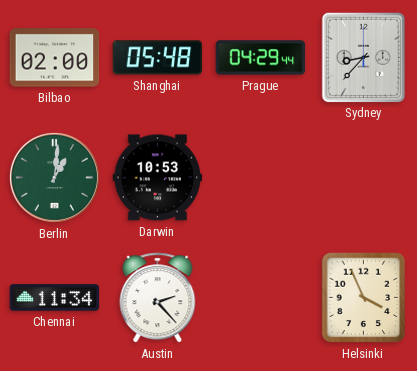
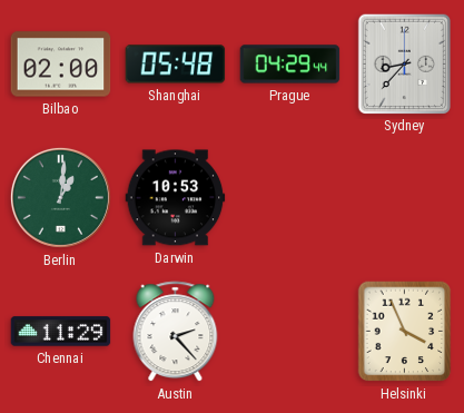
Chennai: 11:34 -> 11:29 (61, 332)
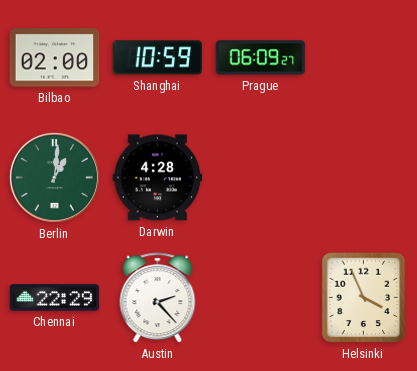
Shanghai: 05:48 -> 10:59 (158, 58)
Prague: 04:29 -> 06:09 (261, 58)
Sydney: 8:37 -> none (404, 63)
Darwin: 10:53 -> 4:28 (158, 178)
Chennai: 11:29 -> 22:29 (55, 298)
